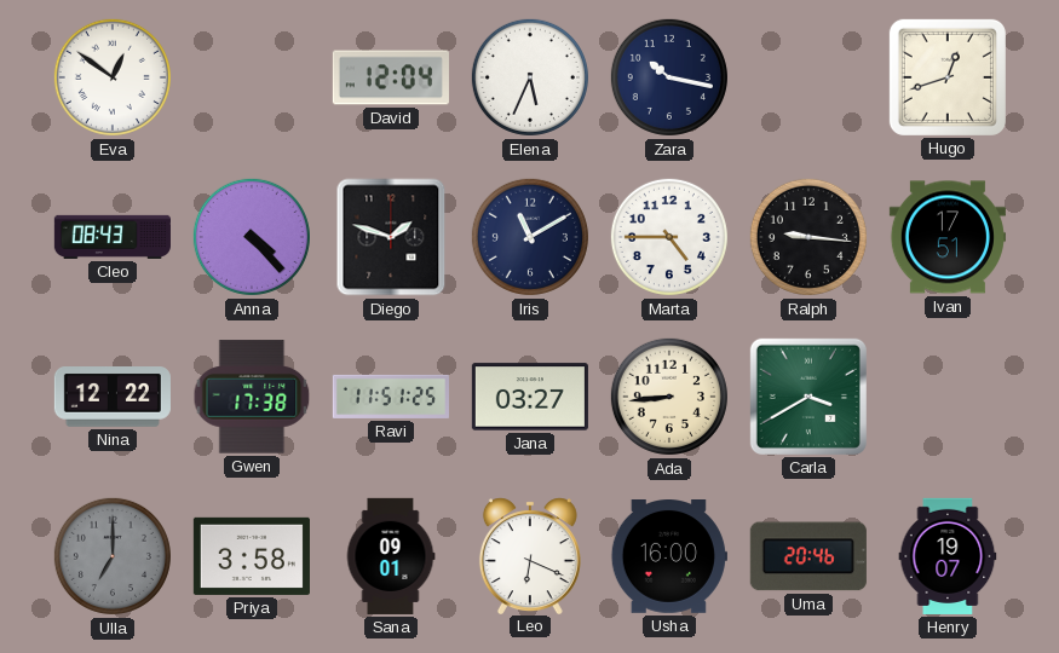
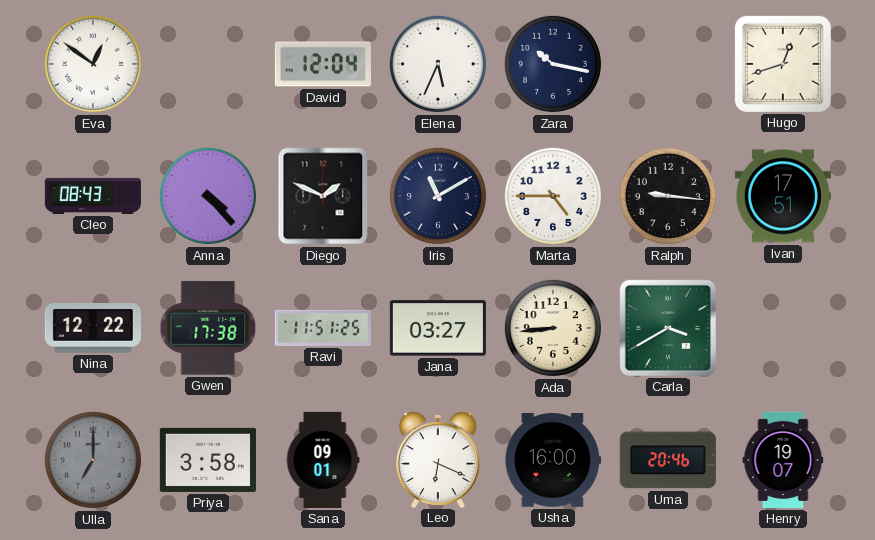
Diego: 1:48 -> 1:49 (323, 196)
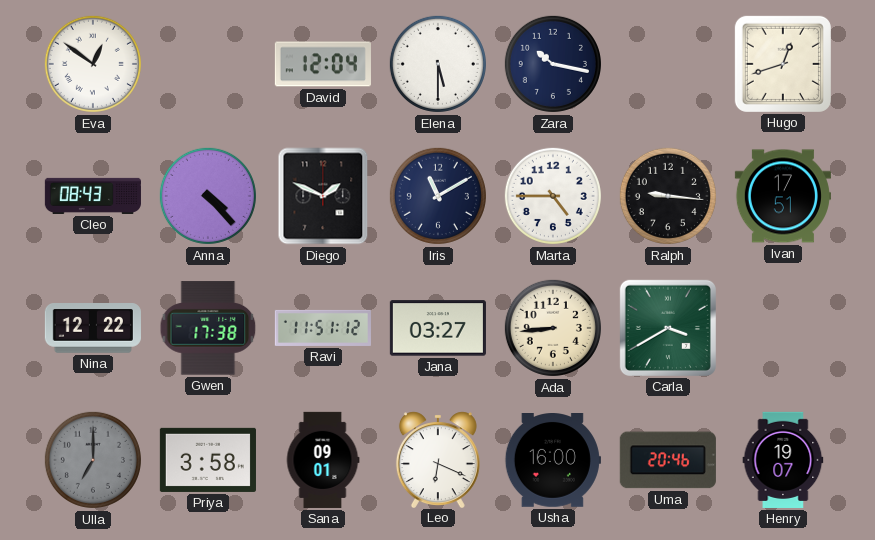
Elena: 5:34 -> 5:30 (438, 64)
Ravi: 11:51:25 -> 11:51:12 (323, 328)
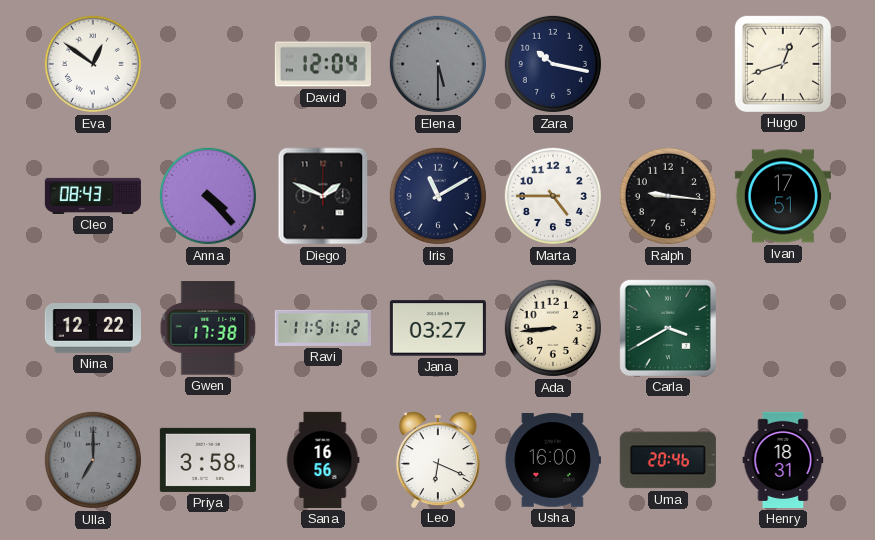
Elena dial: white -> grey (438, 64)
Sana: 09:01 -> 16:56 (323, 460)
Henry: 19:07 -> 18:31 (783, 460)
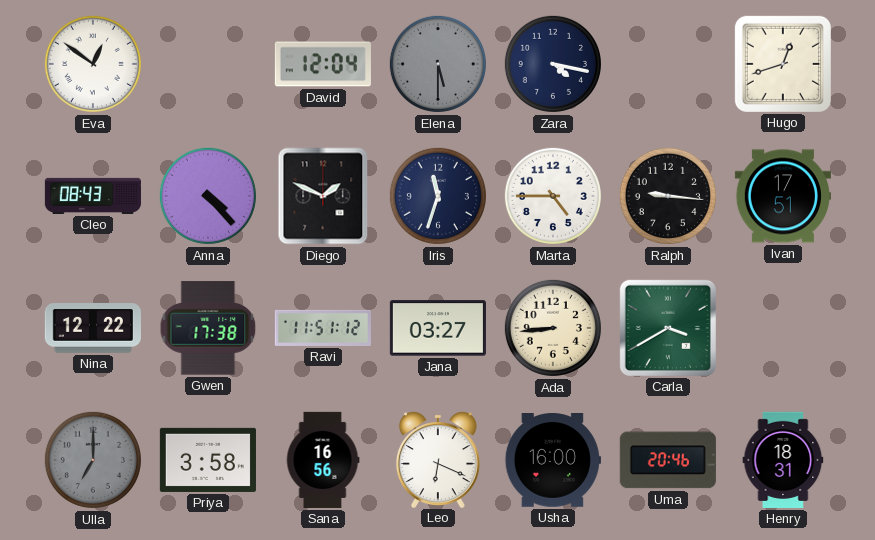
Zara: 10:17 -> 4:17 (553, 64)
Iris: 11:10 -> 11:33 (438, 196)
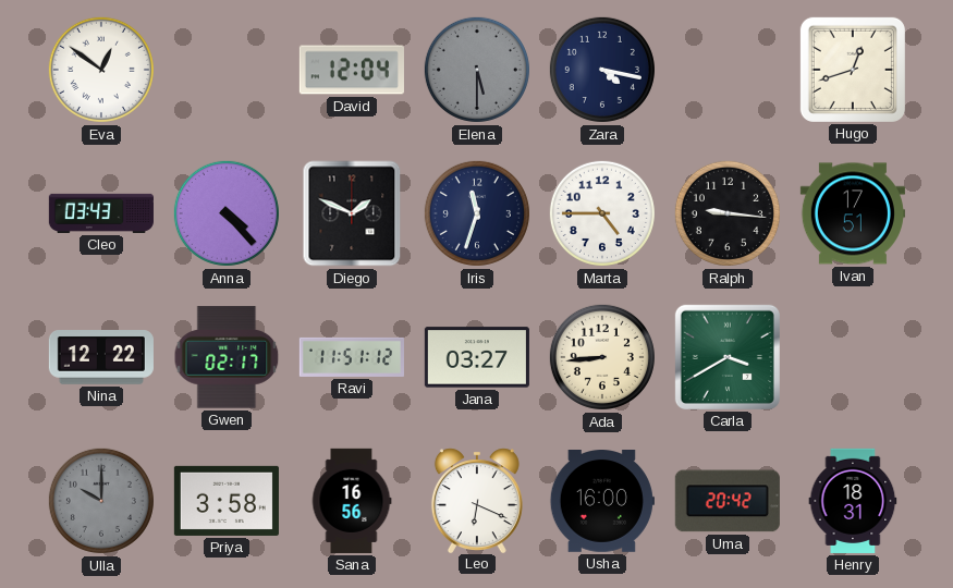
Cleo: 08:43 -> 03:43 (101, 213)
Gwen: 17:38 -> 02:17 (227, 357)
Ulla: 7:00 -> 10:00 (101, 501)
Uma: 20:46 -> 20:42 (728, 501)
